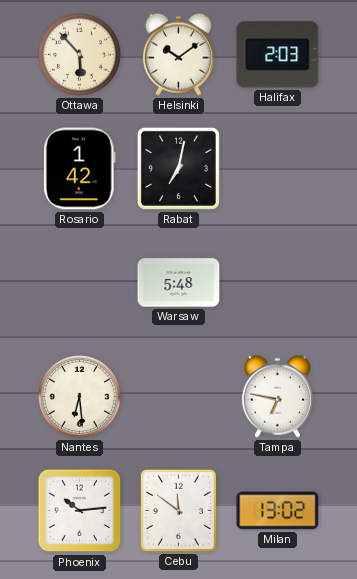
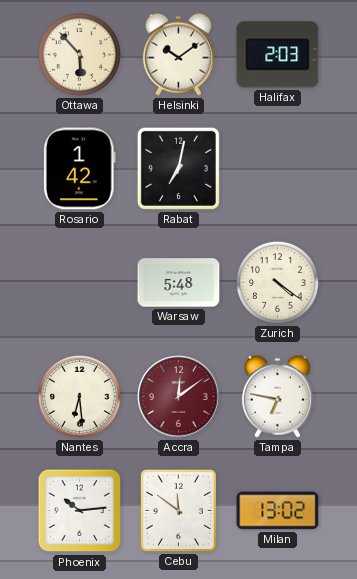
Zurich: none -> 4:21 (277, 282)
Accra: none -> 12:09 (179, 397)
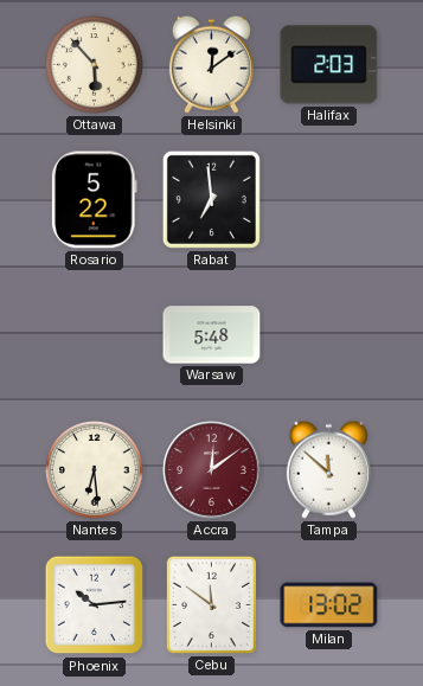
Helsinki: 10:09 -> 12:09 (211, 64)
Rosario: 1:42 -> 5:22 (94, 200)
Rabat: 7:02 -> 6:59 (211, 199)
Zurich: 4:21 -> none (277, 282)
Tampa: 6:47 -> 11:52 (328, 469)
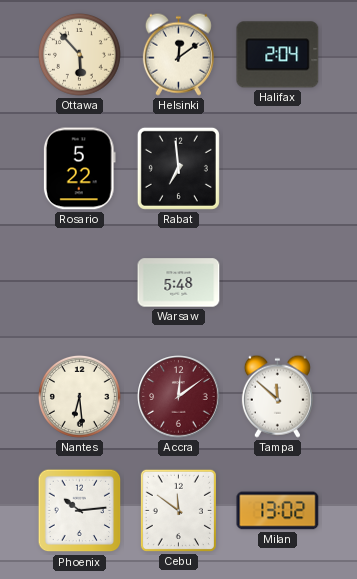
Halifax: 2:03 -> 2:04 (278, 55)
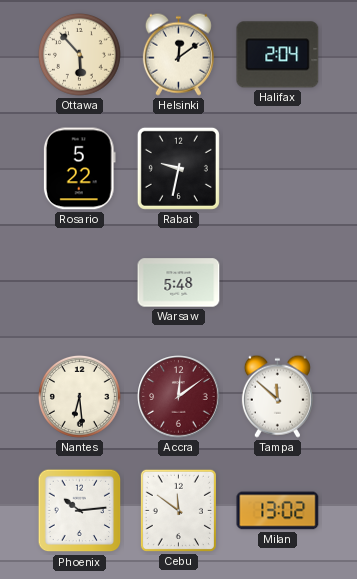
Rabat: 6:59 -> 9:32 (178, 168)
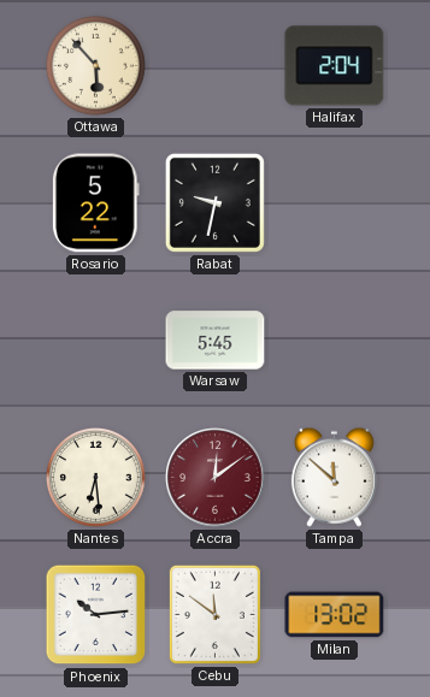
Helsinki: 12:09 -> none (178, 54)
Warsaw: 5:48 -> 5:45 (216, 341)
